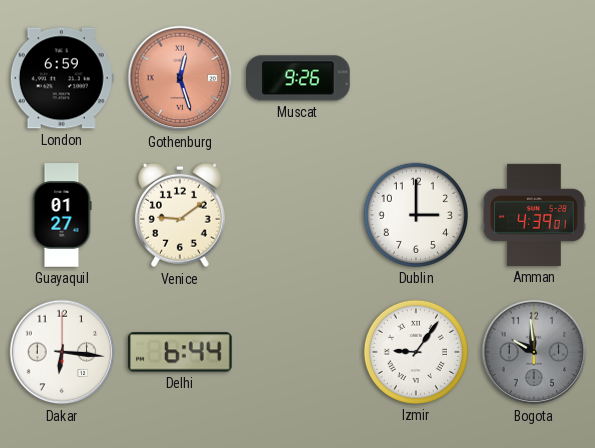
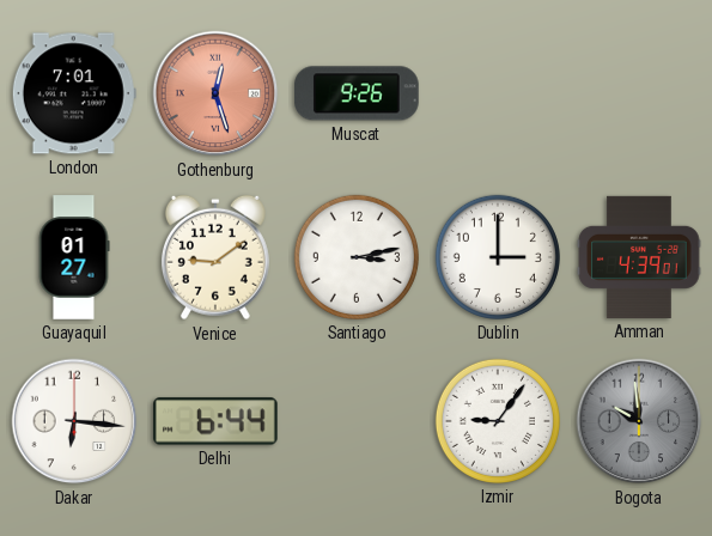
London: 6:59 -> 7:01 (74, 93)
Santiago: none -> 3:13 (357, 257)
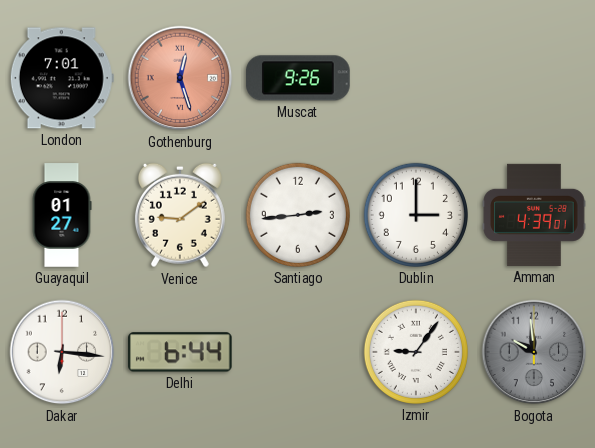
Santiago: 3:13 -> 2:44 (298, 215)
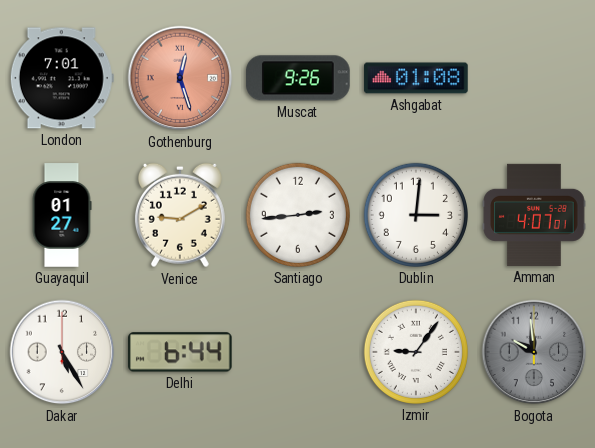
Ashgabat: none -> 01:08 (416, 78)
Venice: 9:09 -> 9:10 (180, 215)
Dublin: 3:00 -> 3:01 (416, 215)
Amman: 4:39 -> 4:07 (534, 215)
Dakar: 6:16 -> 5:25 (62, 352)
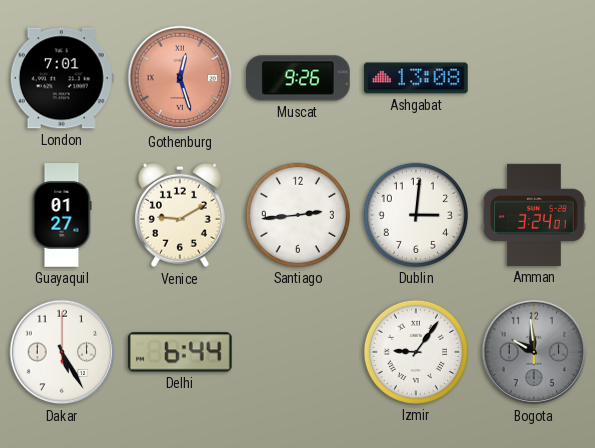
Ashgabat: 01:08 -> 13:08 (416, 78)
Amman: 4:07 -> 3:24 (534, 215)
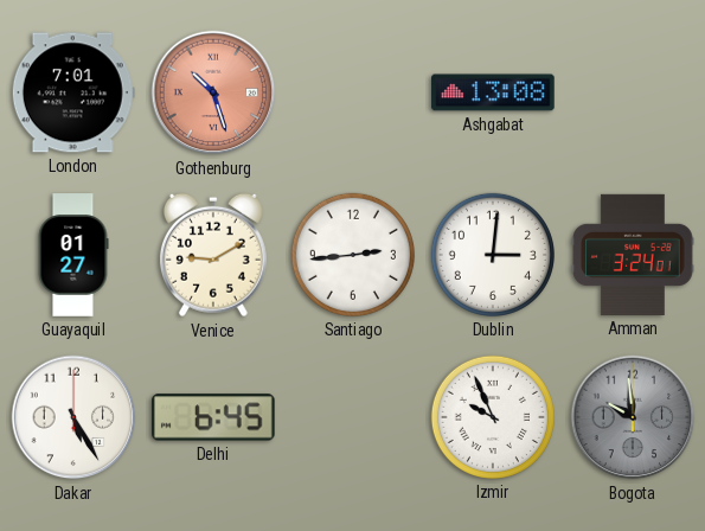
Gothenburg: 12:27 -> 10:27 (213, 92)
Muscat: 9:26 -> none (298, 78)
Delhi: 6:44 -> 6:45 (214, 417)
Izmir: 9:06 -> 9:56 (493, 417)
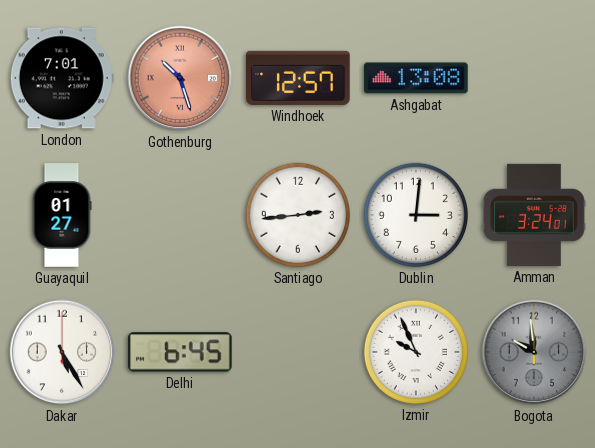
Windhoek: none -> 12:57 (298, 78)
Venice: 9:10 -> none (213, 255)
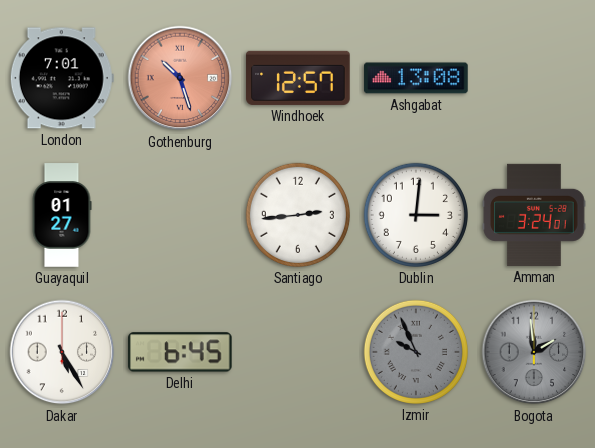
Izmir dial: white -> grey (416, 352)
Bogota: 9:59 -> 1:59 (534, 352)
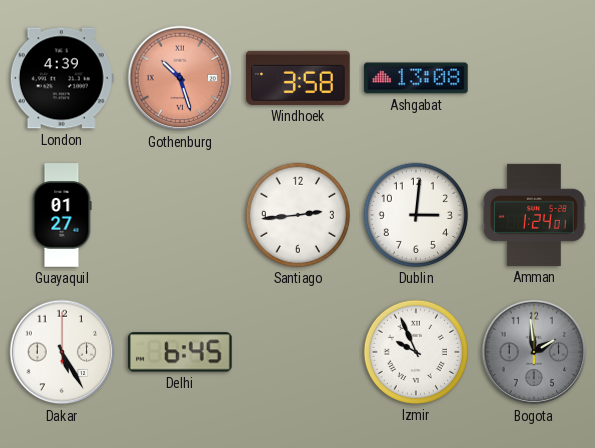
London: 7:01 -> 4:39 (62, 78)
Windhoek: 12:57 -> 3:58 (298, 78)
Amman: 3:24 -> 1:24 (534, 215)
Izmir dial: grey -> white (416, 352)
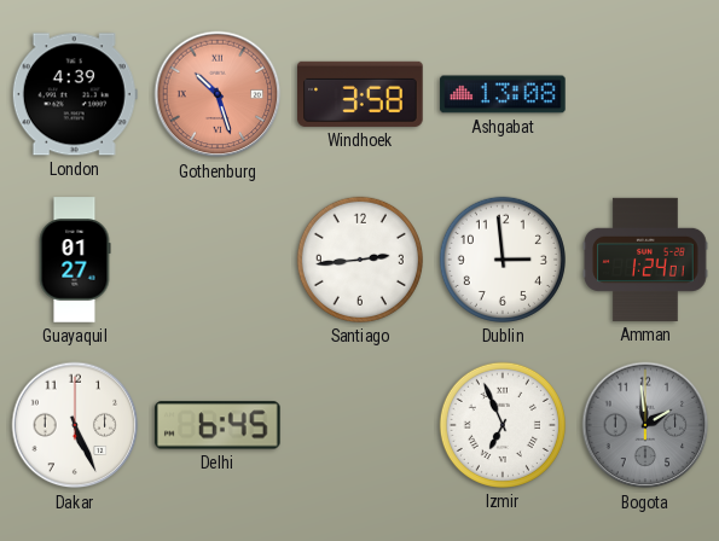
Dublin: 3:01 -> 2:59 (503, 260)
Dakar: 5:25 -> 5:26 (75, 425)
Izmir: 9:56 -> 6:56 (503, 425)
